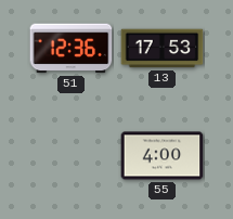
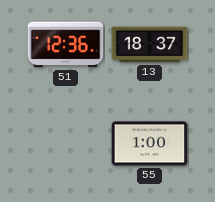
13: 17:53 -> 18:37 (150, 45)
55: 4:00 -> 1:00 (150, 144)
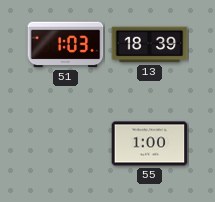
51: 12:36 -> 1:03 (66, 45)
13: 18:37 -> 18:39 (150, 45)
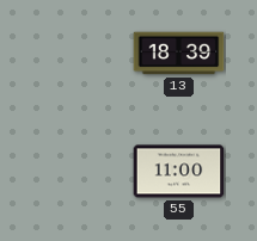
51: 1:03 -> none (66, 45)
55: 1:00 -> 11:00 (179, 172)
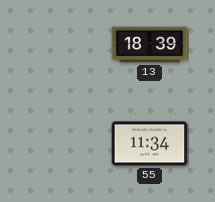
55: 11:00 -> 11:34 (150, 144)
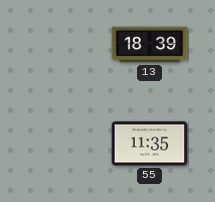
55: 11:34 -> 11:35 (150, 144)
